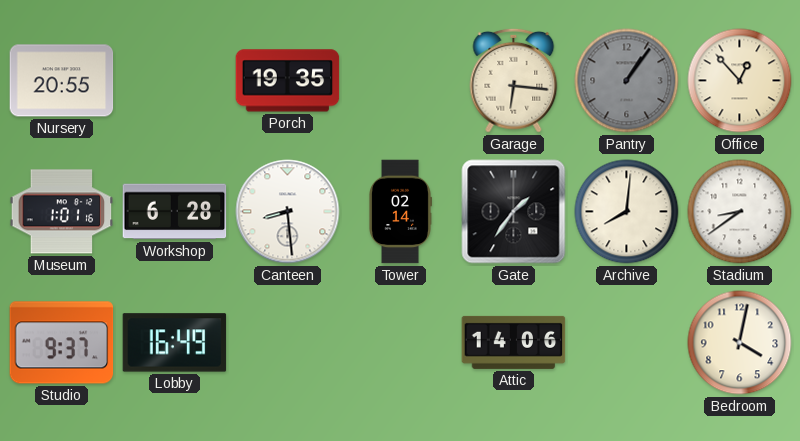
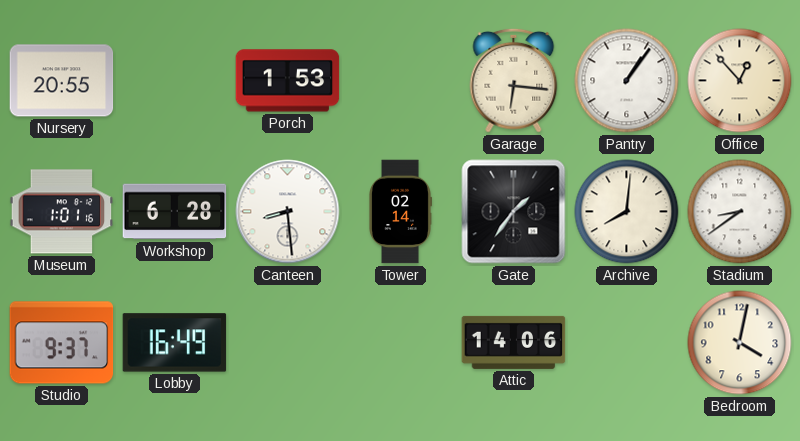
Porch: 19:35 -> 1:53 (288, 81)
Pantry dial: grey -> white (627, 81)
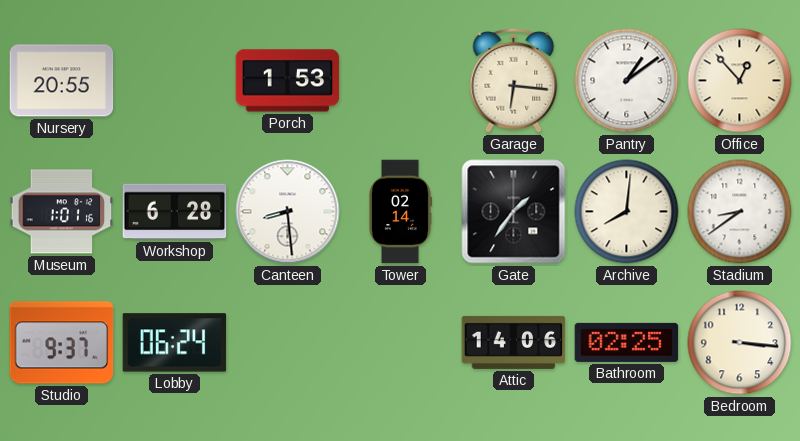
Pantry: 1:06 -> 1:09 (627, 81)
Lobby: 16:49 -> 06:24 (175, 343)
Bathroom: none -> 02:25 (627, 342)
Bedroom: 4:02 -> 3:16 (740, 343)
